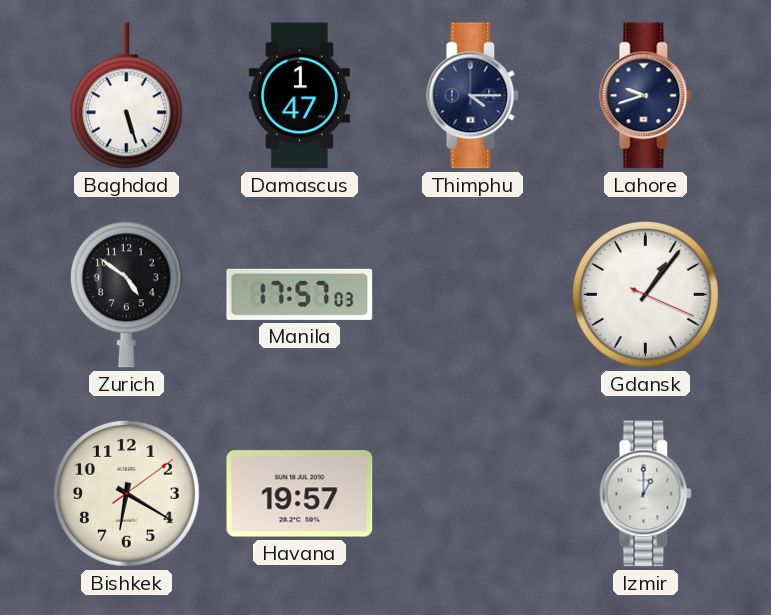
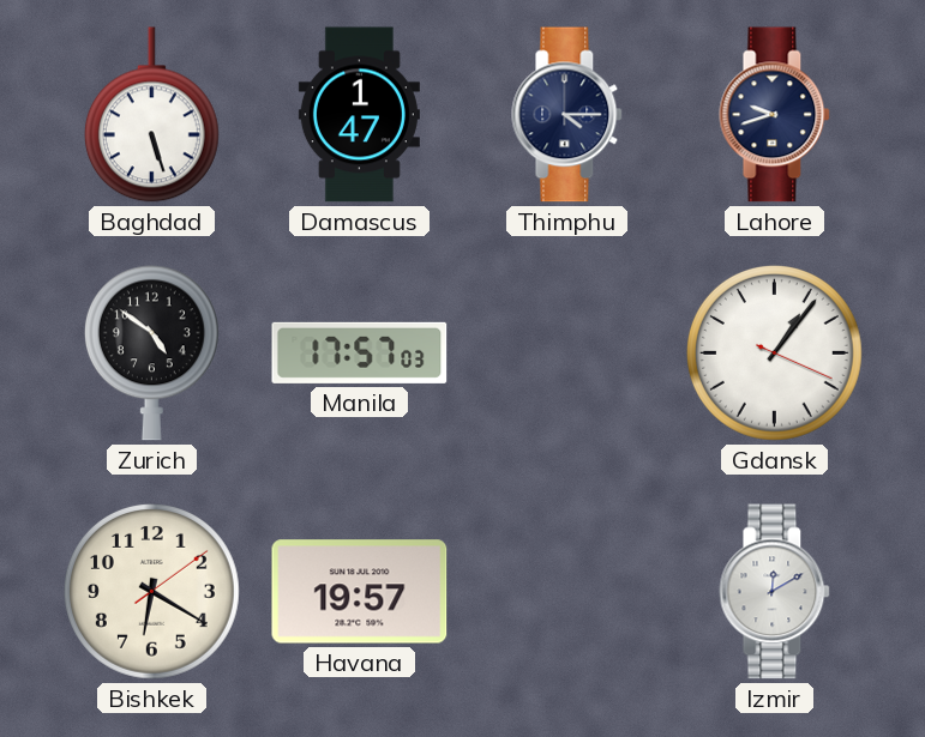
Izmir: 1:00 -> 12:10 (775, 592)
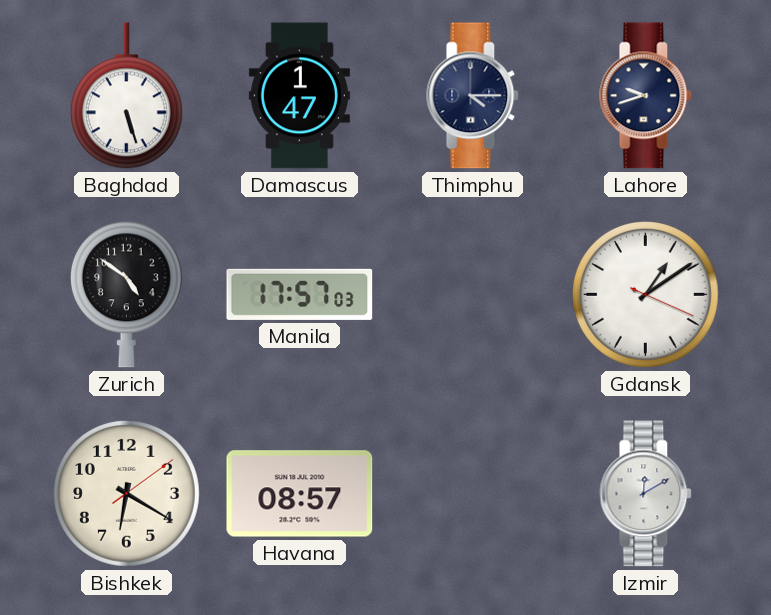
Gdansk: 1:06 -> 1:09 (645, 294)
Havana: 19:57 -> 08:57 (300, 494)
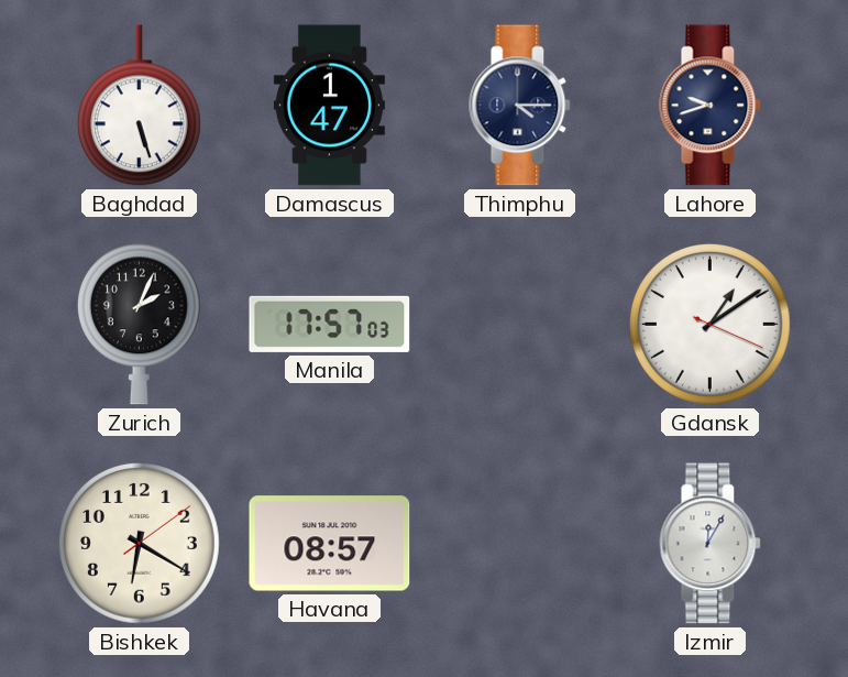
Zurich: 4:51 -> 2:04 (139, 325)
Izmir: 12:10 -> 12:05 (711, 544)
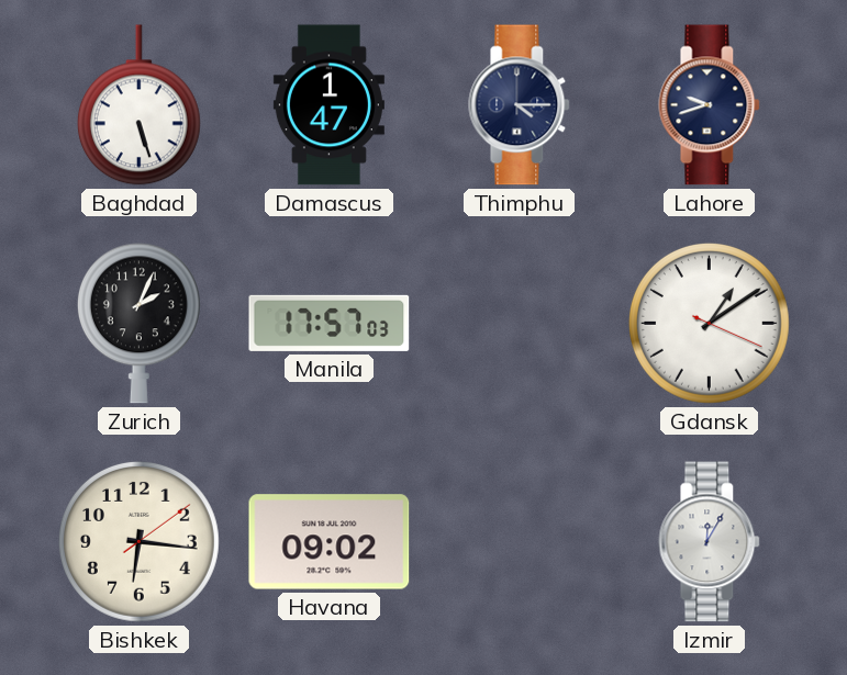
Bishkek: 6:20 -> 6:16 (138, 541)
Havana: 08:57 -> 09:02 (330, 542)
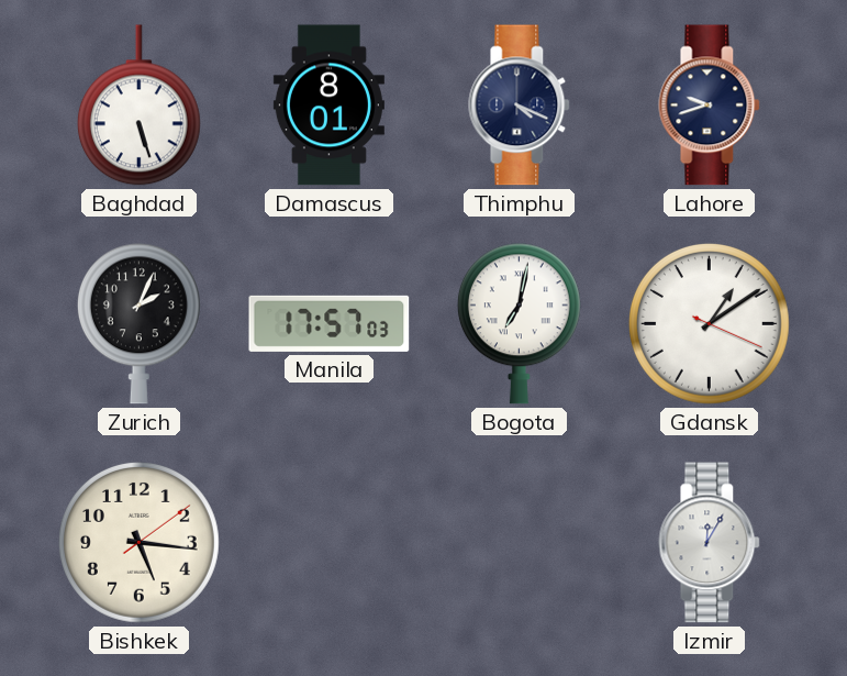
Damascus: 1:47 -> 8:01 (328, 106)
Thimphu: 4:15 -> 4:19 (520, 106)
Bogota: none -> 7:02 (519, 324)
Bishkek: 6:16 -> 5:16 (138, 542)
Havana: 09:02 -> none (330, 542)
